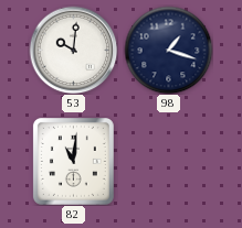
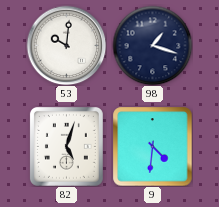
82: 11:01 -> 5:03 (66, 146)
9: none -> 4:31 (152, 146)
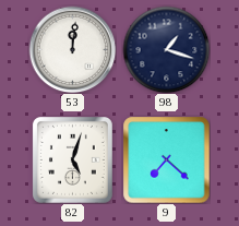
53: 10:01 -> 12:01 (72, 49)
9: 4:31 -> 7:22 (166, 159)
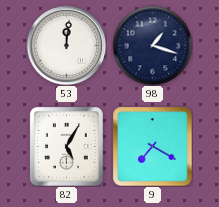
82: 5:03 -> 5:05 (66, 146)
9: 7:22 -> 7:20 (152, 146)
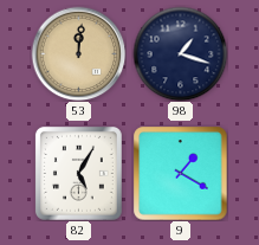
53 dial: white -> champagne (78, 53)
9: 7:20 -> 1:20 (180, 173)
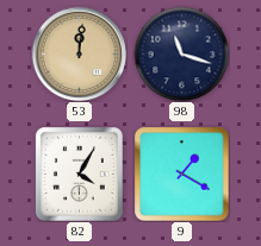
98: 1:18 -> 11:18 (181, 53)
82: 5:05 -> 4:05 (79, 174)
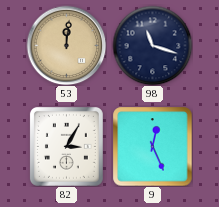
82: 4:05 -> 3:05 (66, 146)
9: 1:20 -> 12:26 (152, 146)
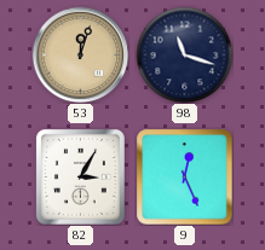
53: 12:01 -> 12:03 (80, 54)
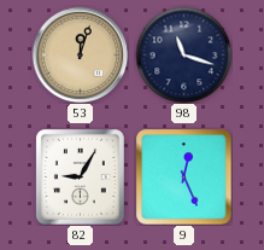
82: 3:05 -> 9:05 (80, 176)
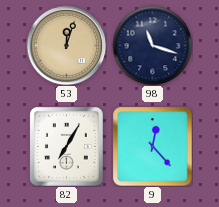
82: 9:05 -> 7:05 (66, 146)
9: 12:26 -> 12:23 (152, 146)
